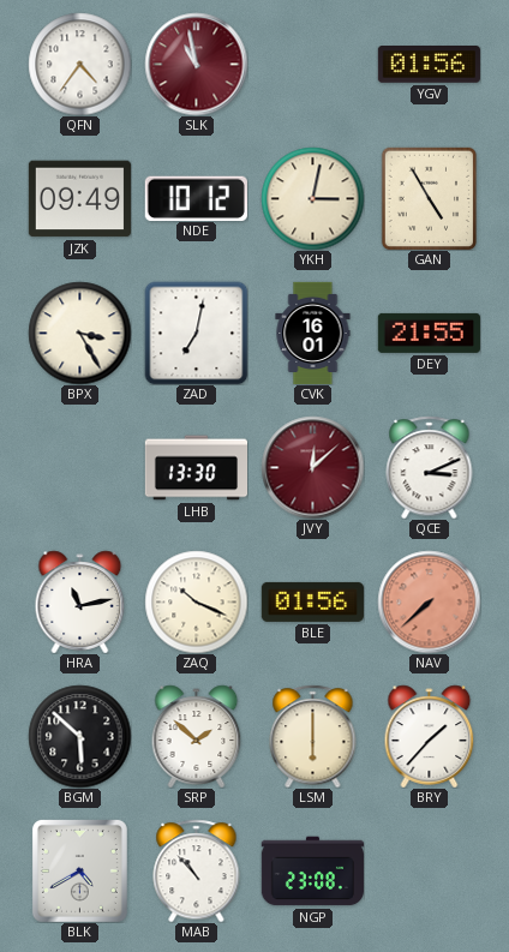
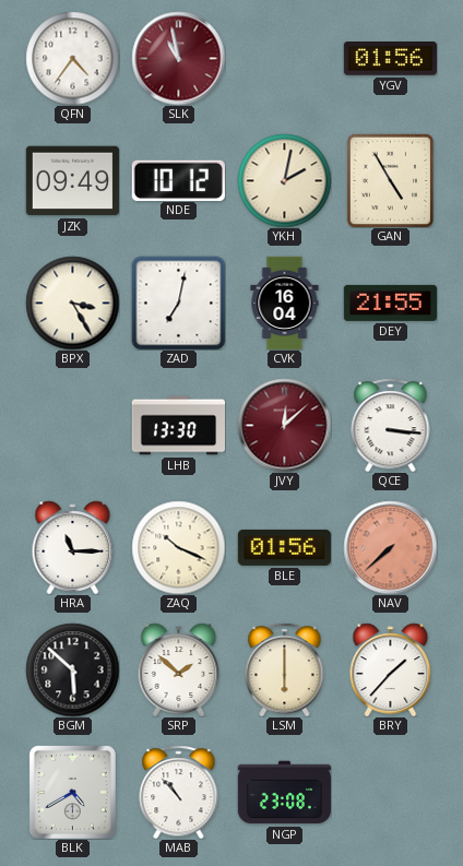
YKH: 3:02 -> 2:02 (284, 180)
CVK: 16:01 -> 16:04 (285, 302)
QCE: 3:11 -> 3:16 (391, 425)
HRA: 11:13 -> 11:15 (73, 547)
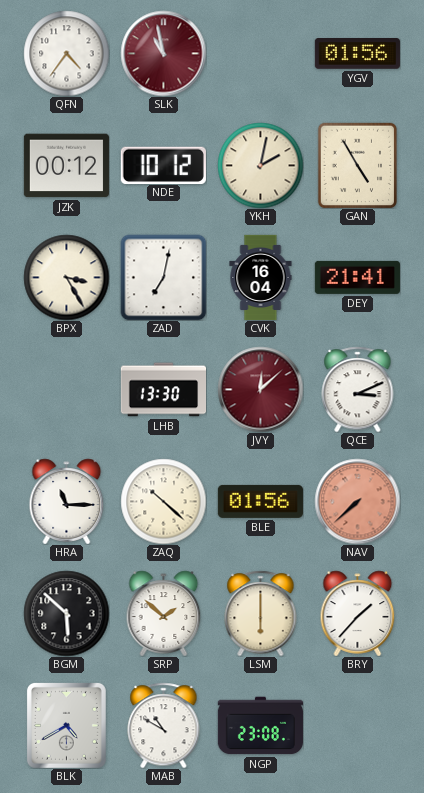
JZK: 09:49 -> 00:12 (66, 166)
DEY: 21:55 -> 21:41 (357, 277)
QCE: 3:16 -> 3:11 (358, 389)
ZAQ: 10:19 -> 10:22 (163, 501)
MAB: 10:53 -> 10:50 (164, 725)
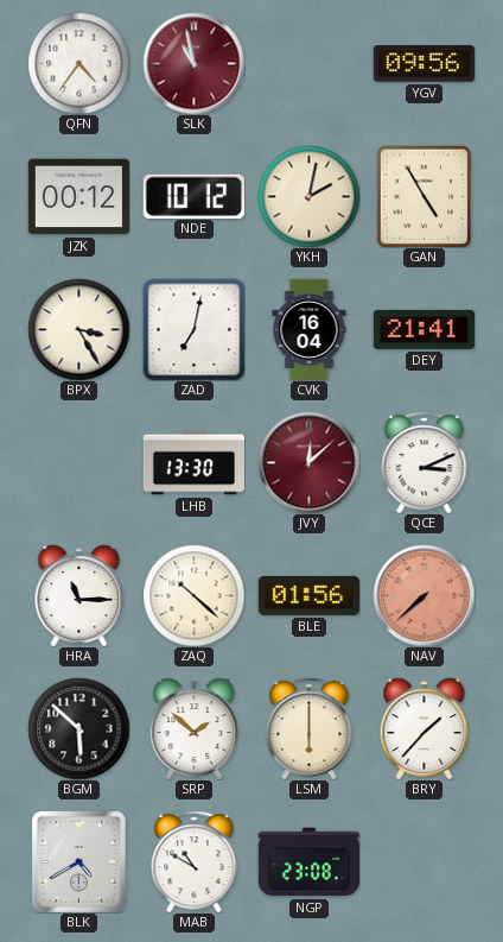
YGV: 01:56 -> 09:56 (424, 64)
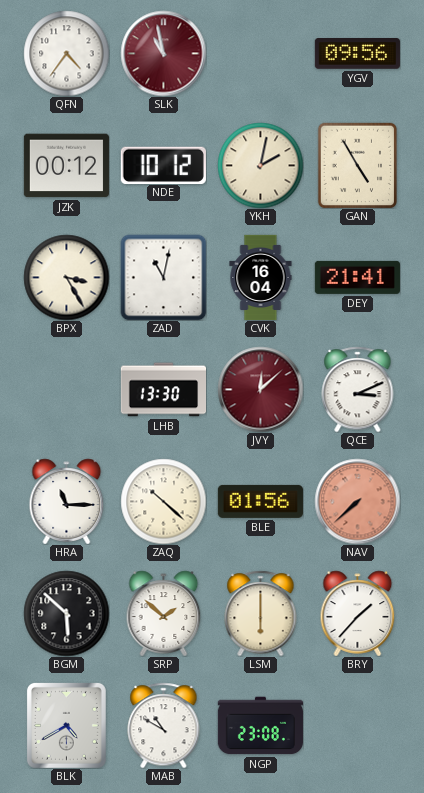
ZAD: 7:02 -> 11:02 (163, 277)
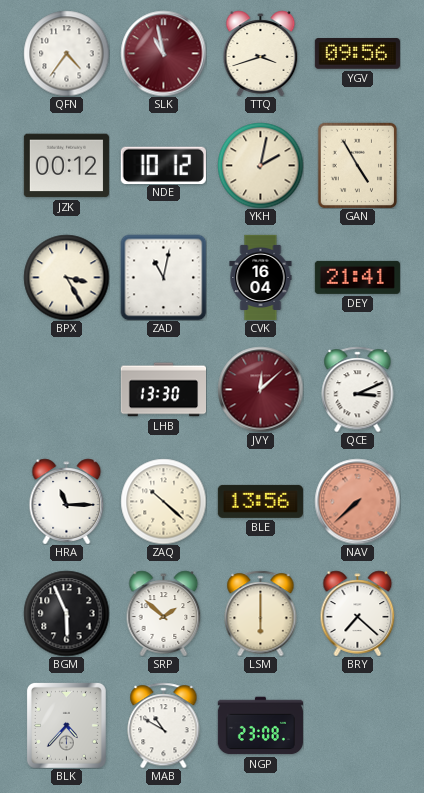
TTQ: none -> 3:42 (261, 53)
BLE: 01:56 -> 13:56 (260, 501)
BGM: 5:52 -> 5:56 (66, 613)
BRY: 1:37 -> 7:22 (358, 613)
BLK: 4:40 -> 4:37 (66, 725)
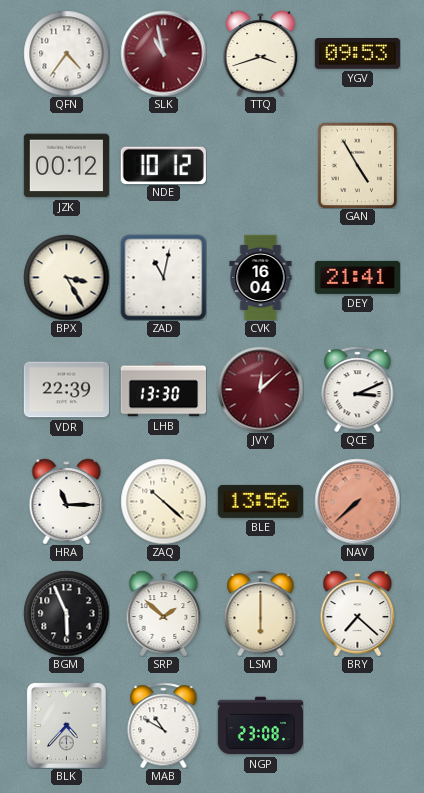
YGV: 09:56 -> 09:53 (357, 54)
YKH: 2:02 -> none (260, 165)
VDR: none -> 22:39 (66, 390)
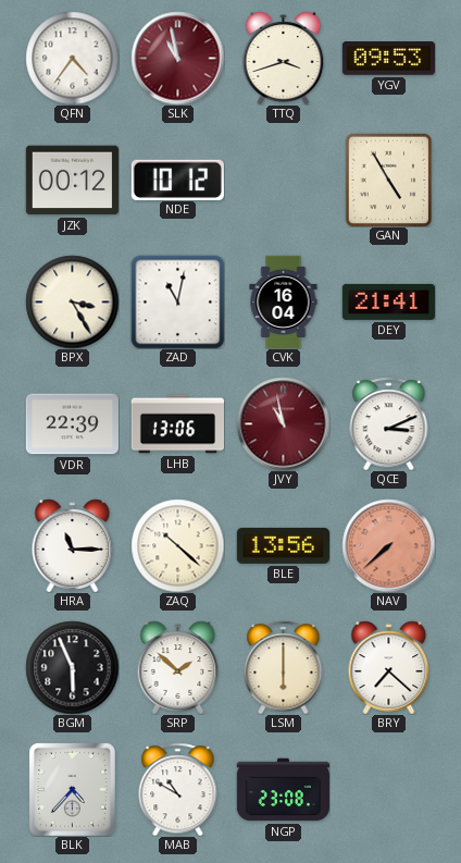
LHB: 13:30 -> 13:06 (177, 424)
JVY: 12:08 -> 10:58 (283, 423)
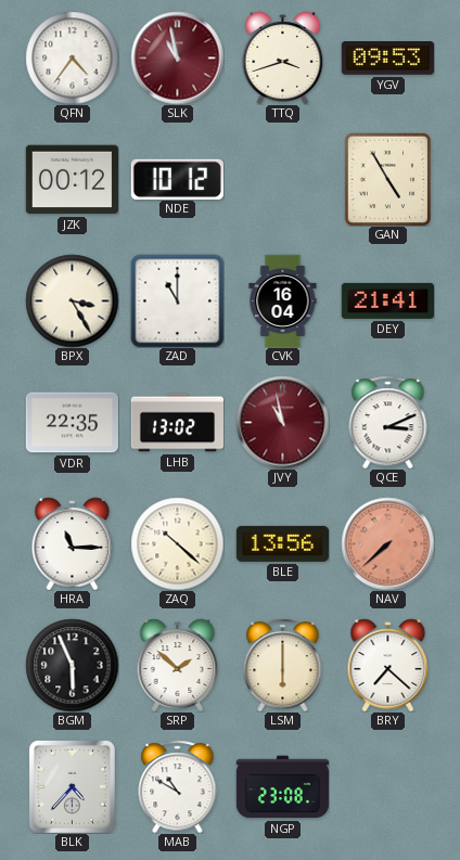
ZAD: 11:02 -> 11:00 (177, 300)
VDR: 22:39 -> 22:35 (72, 423)
LHB: 13:06 -> 13:02 (177, 423)
